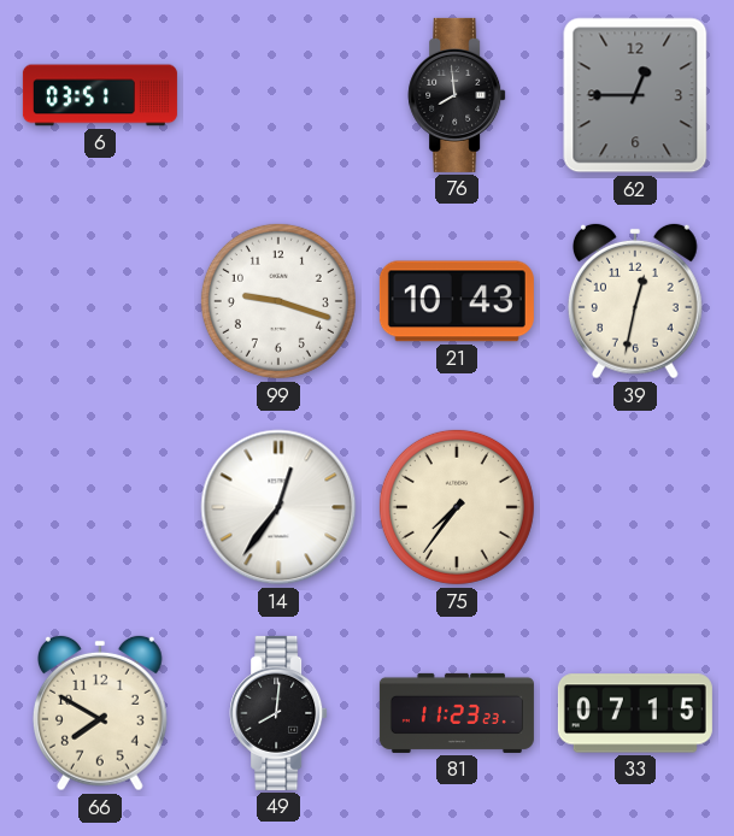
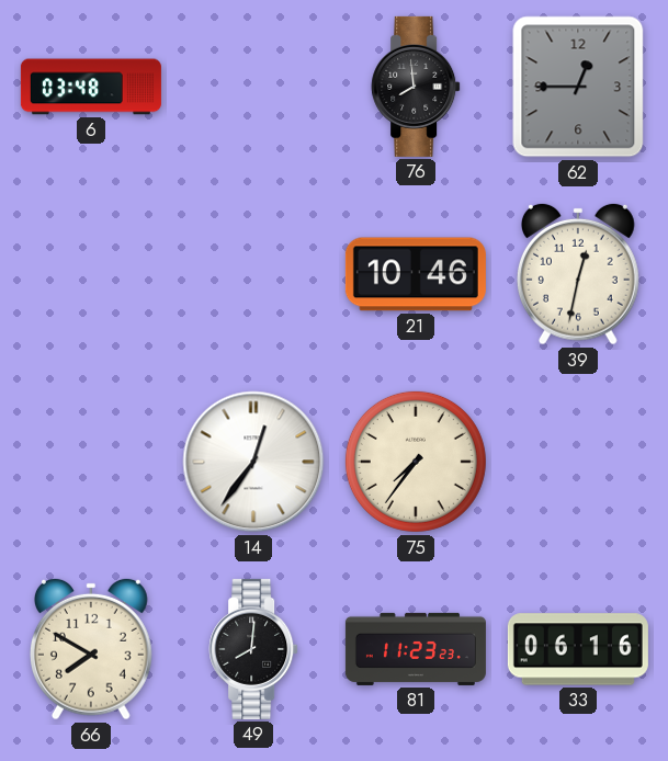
6: 03:51 -> 03:48 (91, 87)
99: 9:18 -> none (278, 301)
21: 10:43 -> 10:46 (416, 274)
33: 07:15 -> 06:16 (578, 649)
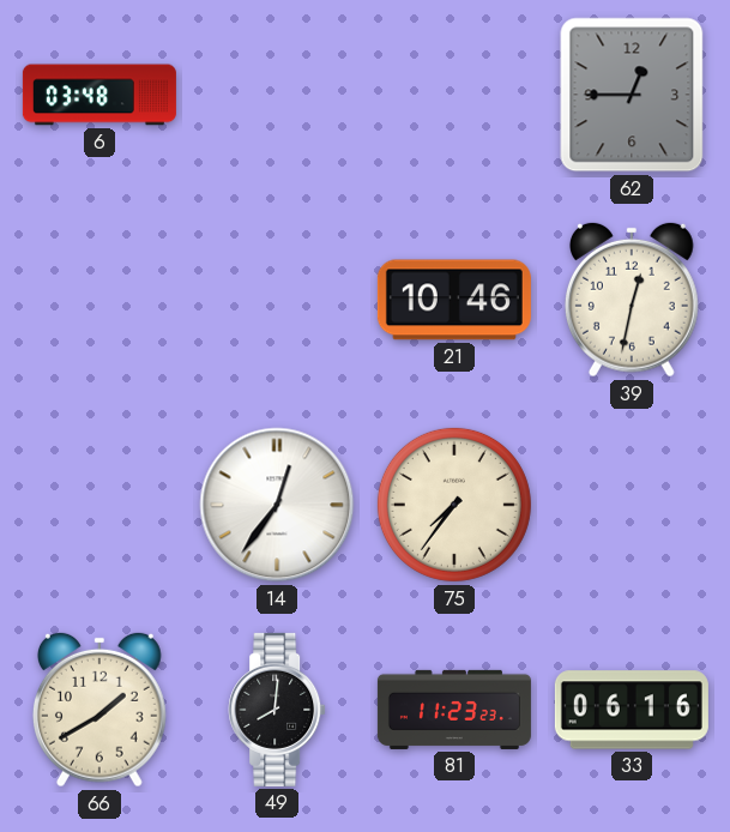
76: 7:59 -> none (416, 87)
66: 7:50 -> 1:40 (99, 710)
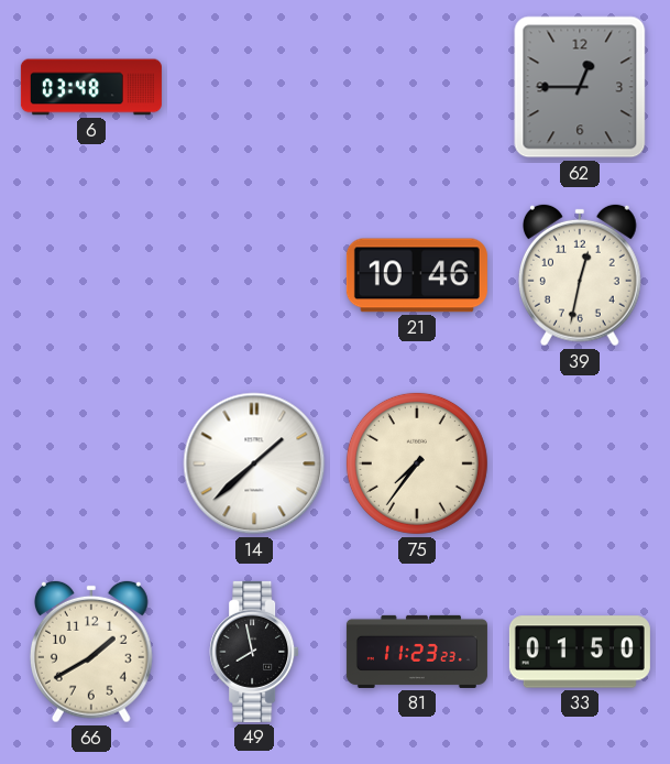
14: 12:36 -> 1:38 (254, 463)
49: 8:01 -> 7:58 (254, 652)
33: 06:16 -> 01:50 (580, 652)
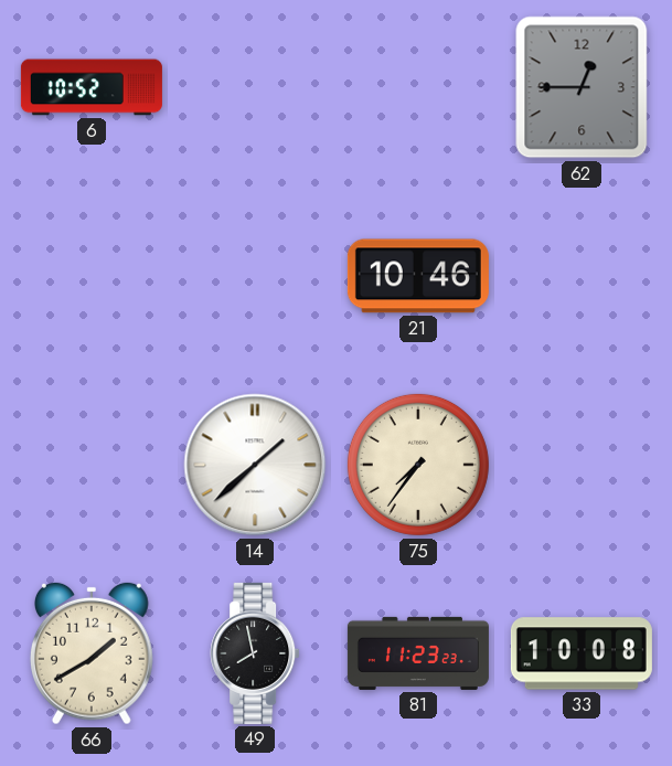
6: 03:48 -> 10:52 (92, 87)
39: 12:32 -> none (580, 275)
33: 01:50 -> 10:08 (582, 653)
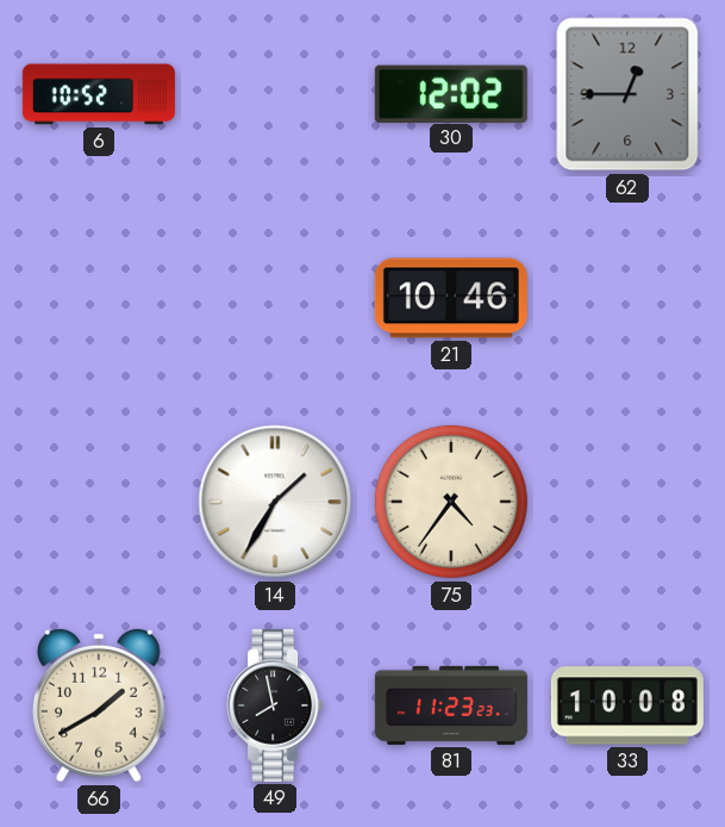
30: none -> 12:02 (451, 93)
14: 1:38 -> 1:35 (275, 502)
75: 7:36 -> 4:36 (451, 502)
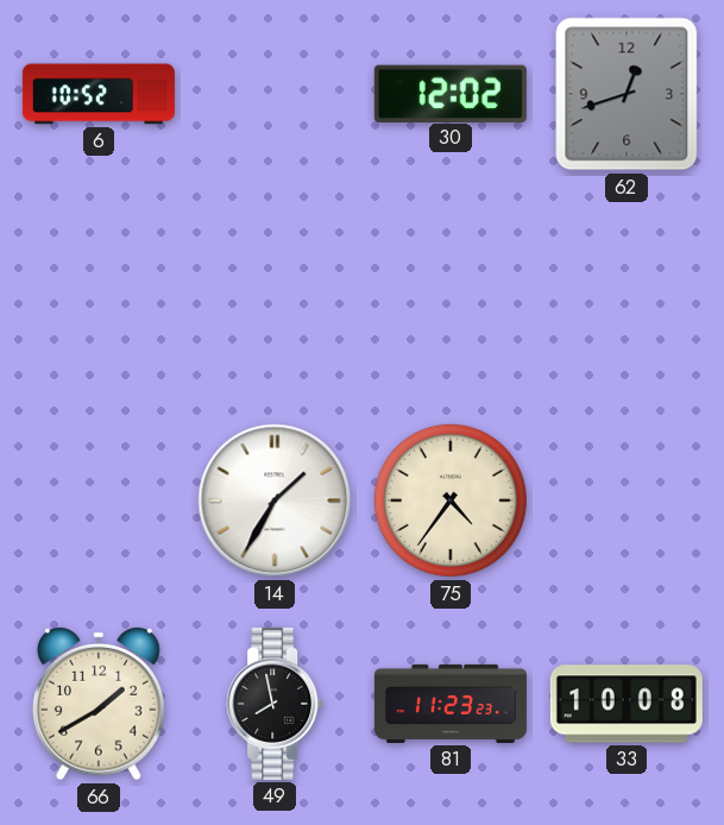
62: 12:45 -> 12:42 (627, 94)
21: 10:46 -> none (451, 298)
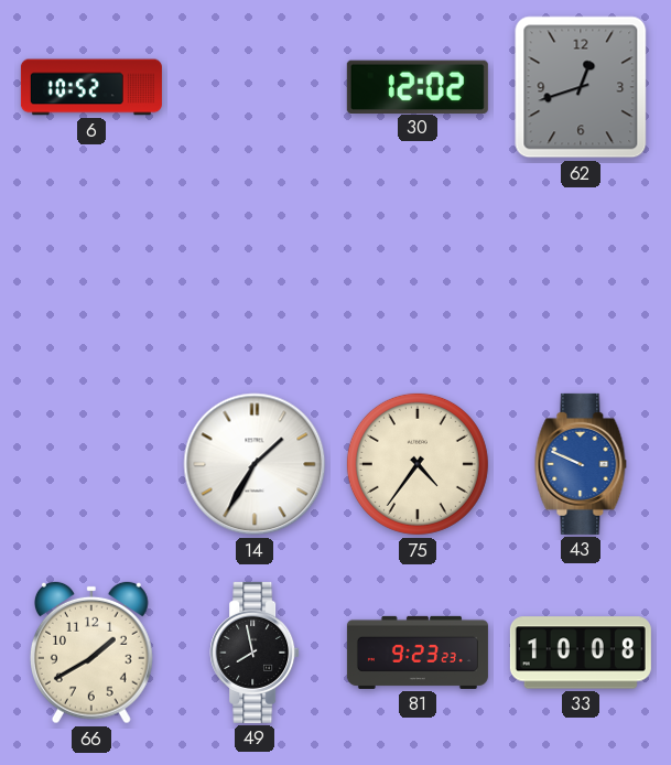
43: none -> 9:49 (581, 464)
81: 11:23 -> 9:23 (418, 653)
